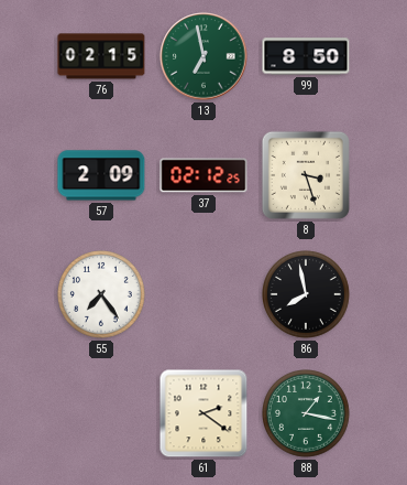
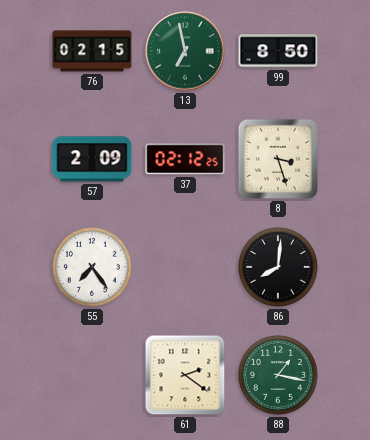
86: 7:58 -> 8:01 (279, 268)
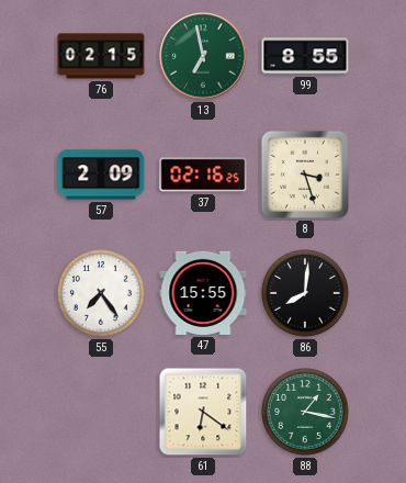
99: 8:50 -> 8:55 (305, 56)
37: 02:12 -> 02:16 (203, 175)
47: none -> 15:55 (203, 293)
61: 2:21 -> 6:21 (203, 412)
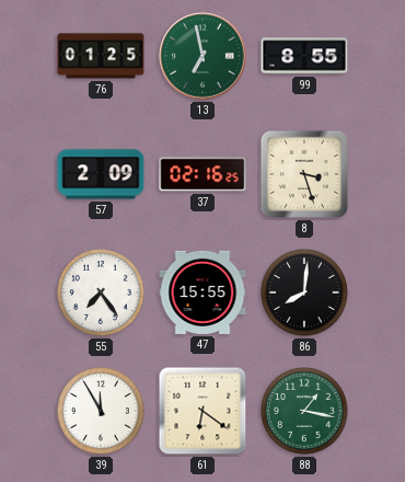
76: 02:15 -> 01:25 (101, 56)
39: none -> 11:55 (102, 412)
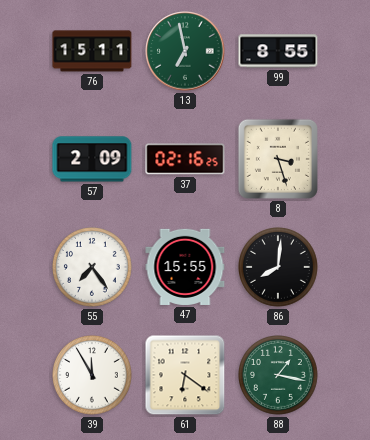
76: 01:25 -> 15:11 (92, 51)
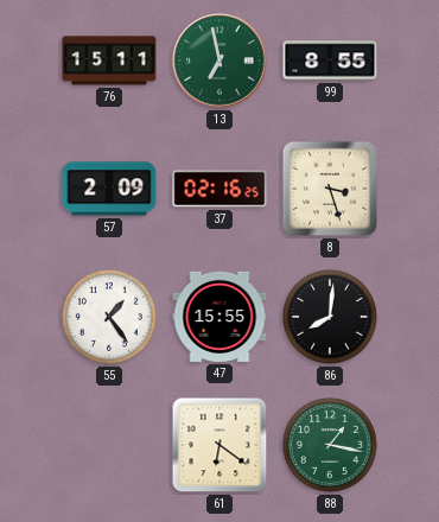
55: 7:24 -> 1:24 (110, 318)
39: 11:55 -> none (93, 376)
